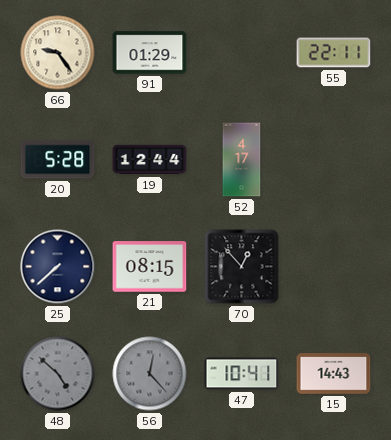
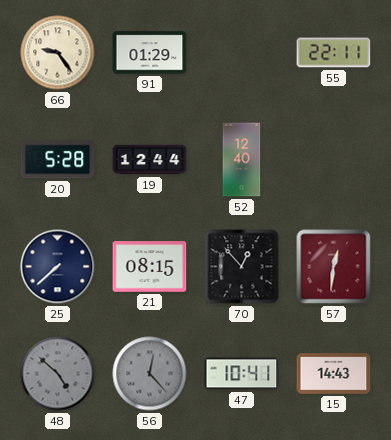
52: 4:17 -> 12:40 (242, 160)
57: none -> 12:31 (334, 267)
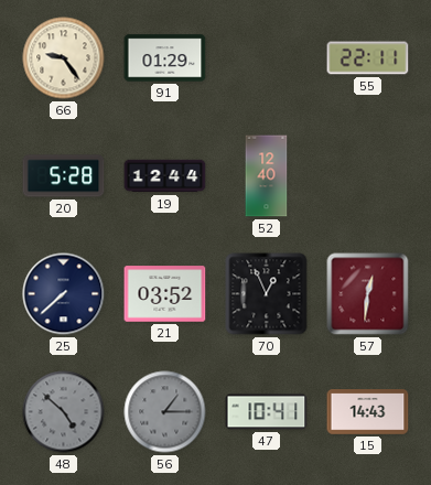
21: 08:15 -> 03:52 (165, 294)
70: 12:53 -> 12:56 (267, 294)
56: 12:23 -> 1:15 (165, 412)
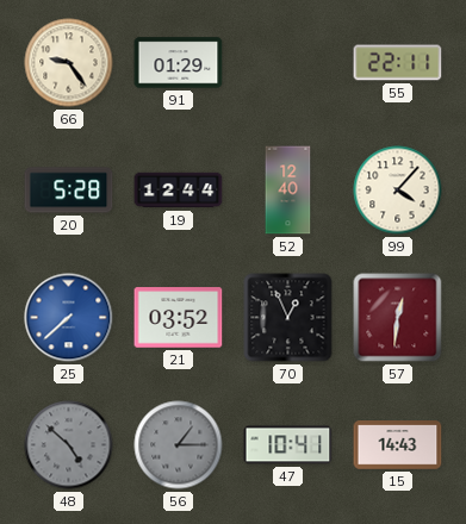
99: none -> 4:07 (398, 191)
25 dial: navy -> blue (69, 318)
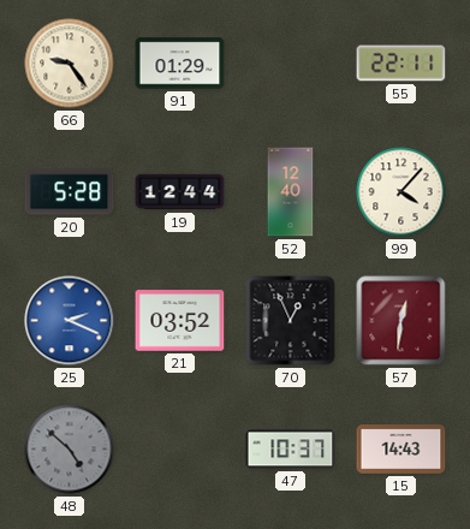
25: 7:38 -> 2:19 (70, 321)
56: 1:15 -> none (179, 445)
47: 10:41 -> 10:37 (291, 450)
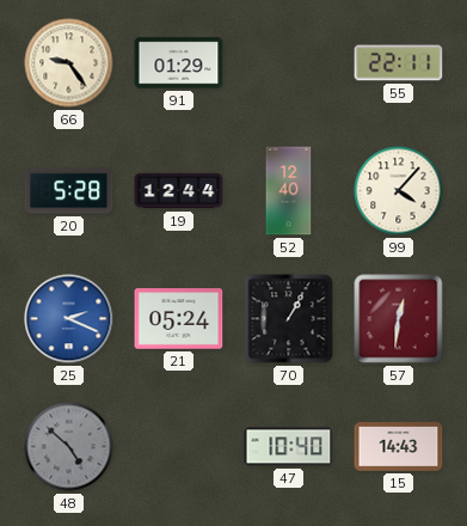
21: 03:52 -> 05:24 (179, 319)
70: 12:56 -> 1:05 (289, 319)
47: 10:37 -> 10:40 (289, 447)
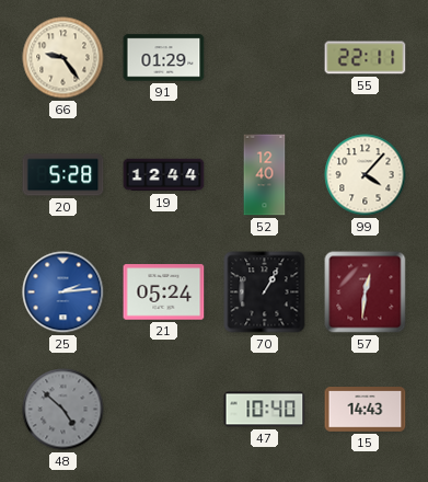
25: 2:19 -> 2:14 (63, 292)
